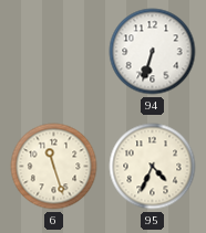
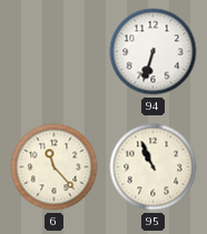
6: 11:27 -> 11:23 (55, 167)
95: 4:34 -> 10:56 (154, 167)
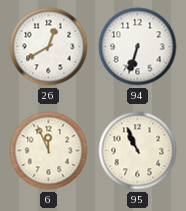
26: none -> 12:40 (49, 47)
6: 11:23 -> 11:56 (49, 151)
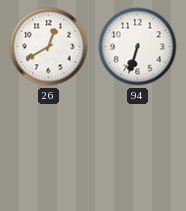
6: 11:56 -> none (49, 151)
95: 10:56 -> none (138, 151)
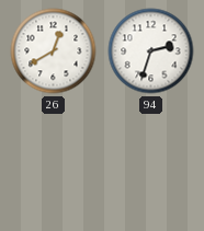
94: 6:33 -> 2:33 (151, 51)
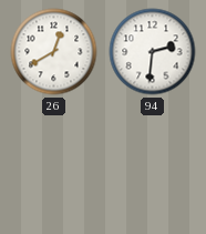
94: 2:33 -> 2:31 (153, 52)
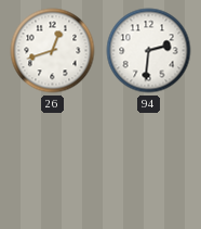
26: 12:40 -> 12:42 (53, 51)
